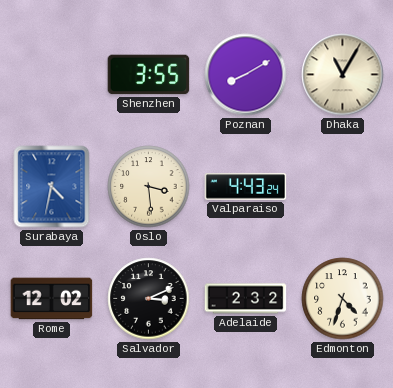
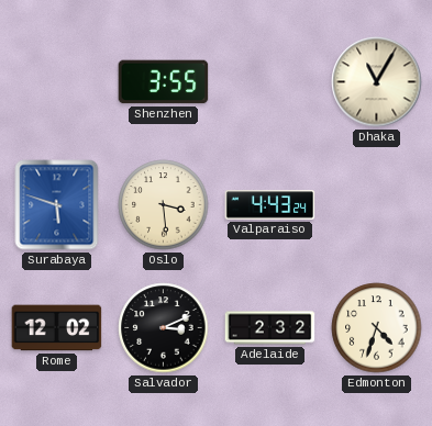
Poznan: 8:10 -> none (246, 75)
Surabaya: 4:32 -> 5:48 (57, 205)
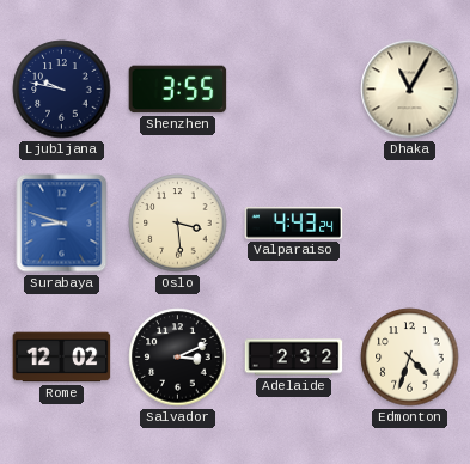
Ljubljana: none -> 9:47 (62, 90)
Surabaya: 5:48 -> 8:48 (62, 224)
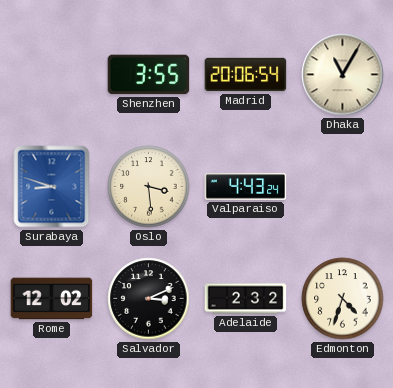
Ljubljana: 9:47 -> none (62, 90)
Madrid: none -> 20:06 (246, 75)
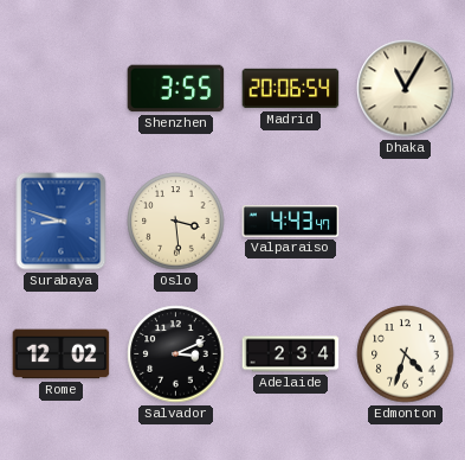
Valparaiso: 4:43:24 -> 4:43:47 (291, 222)
Adelaide: 2:32 -> 2:34 (291, 354)
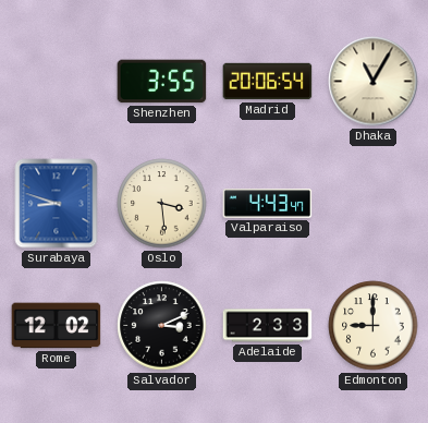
Adelaide: 2:34 -> 2:33 (268, 326)
Edmonton: 4:33 -> 9:00 (374, 326)
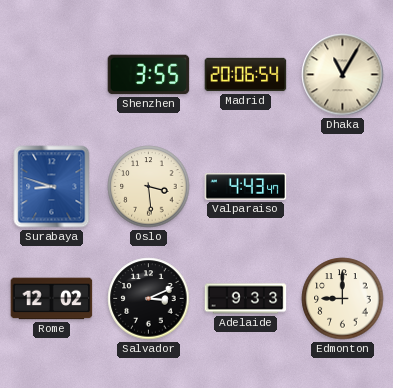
Adelaide: 2:33 -> 9:33 (246, 299)
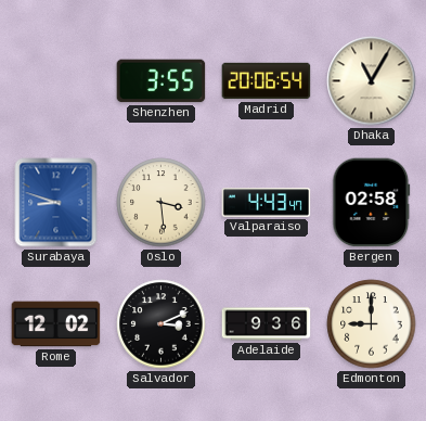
Bergen: none -> 02:58 (372, 203)
Adelaide: 9:33 -> 9:36 (267, 324)
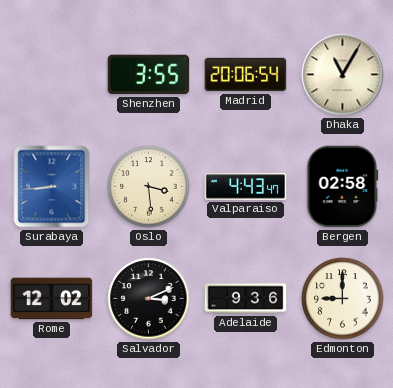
Surabaya: 8:48 -> 8:44 (52, 187)
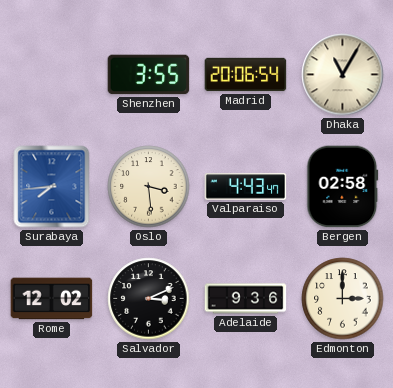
Surabaya: 8:44 -> 7:44 (52, 187)
Edmonton: 9:00 -> 3:00 (343, 299)
